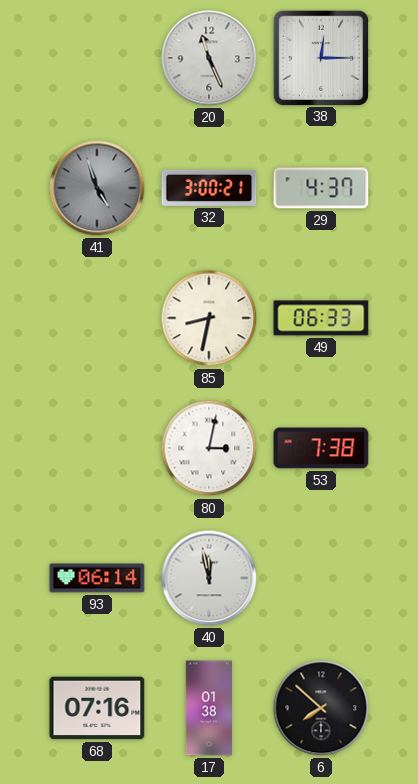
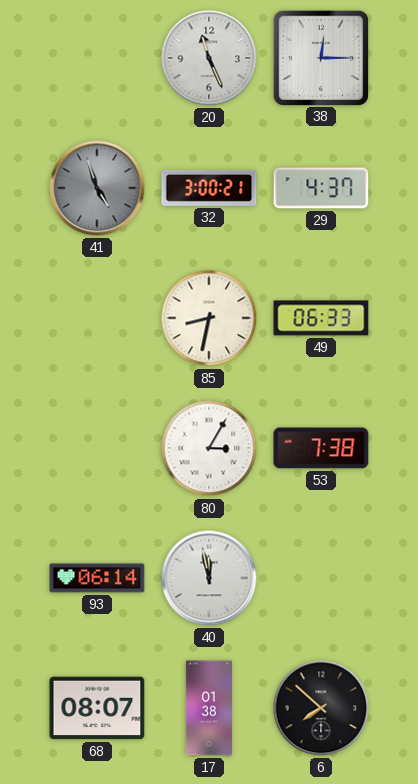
80: 3:02 -> 3:05 (209, 448)
68: 07:16 -> 08:07 (97, 708)
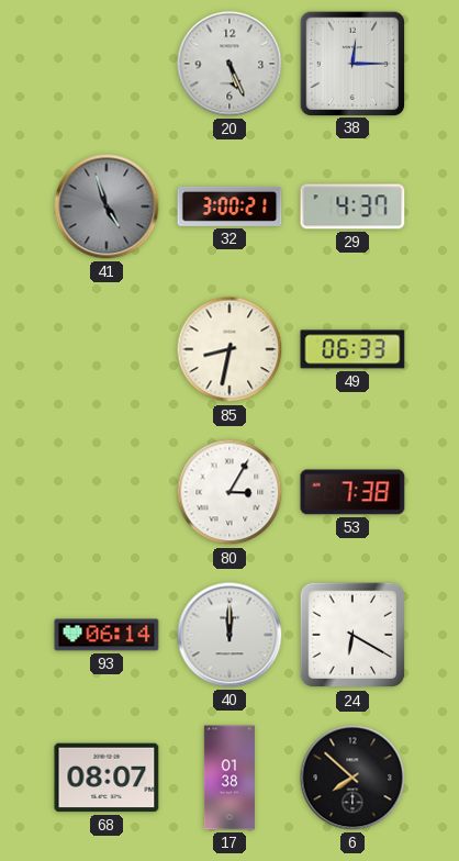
20: 11:26 -> 5:26 (229, 64)
40: 11:58 -> 12:00 (229, 635)
24: none -> 6:20 (352, 635)
